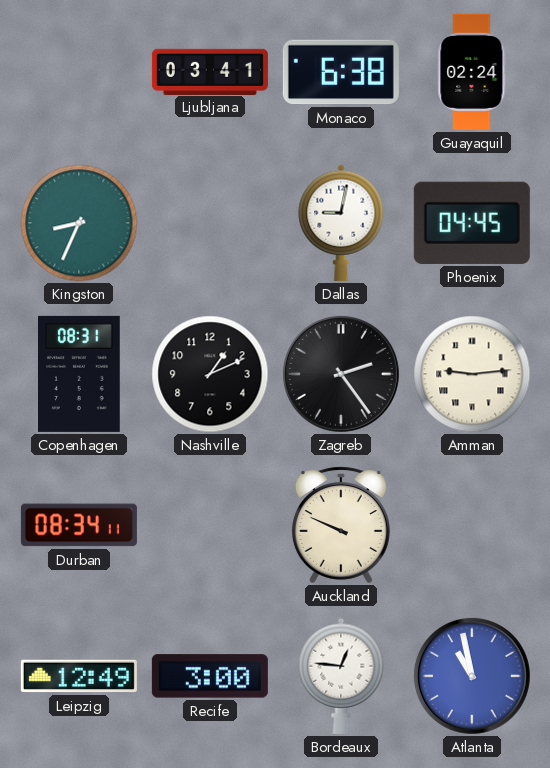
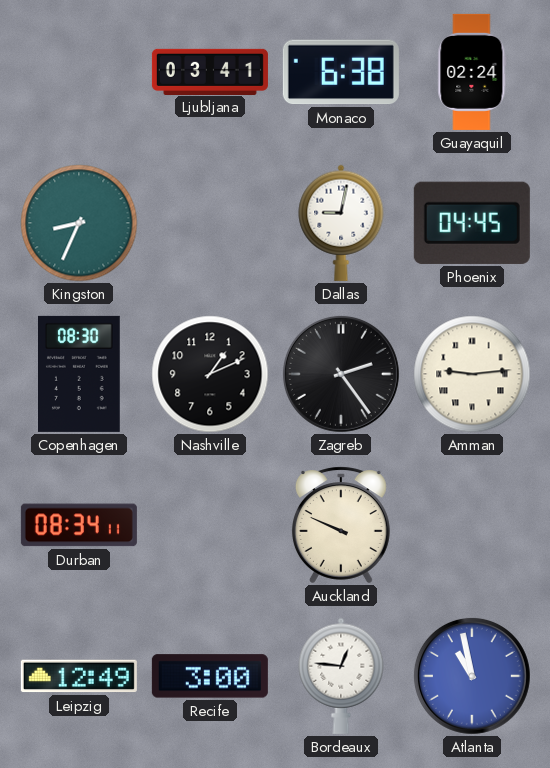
Copenhagen: 08:31 -> 08:30 (80, 374)
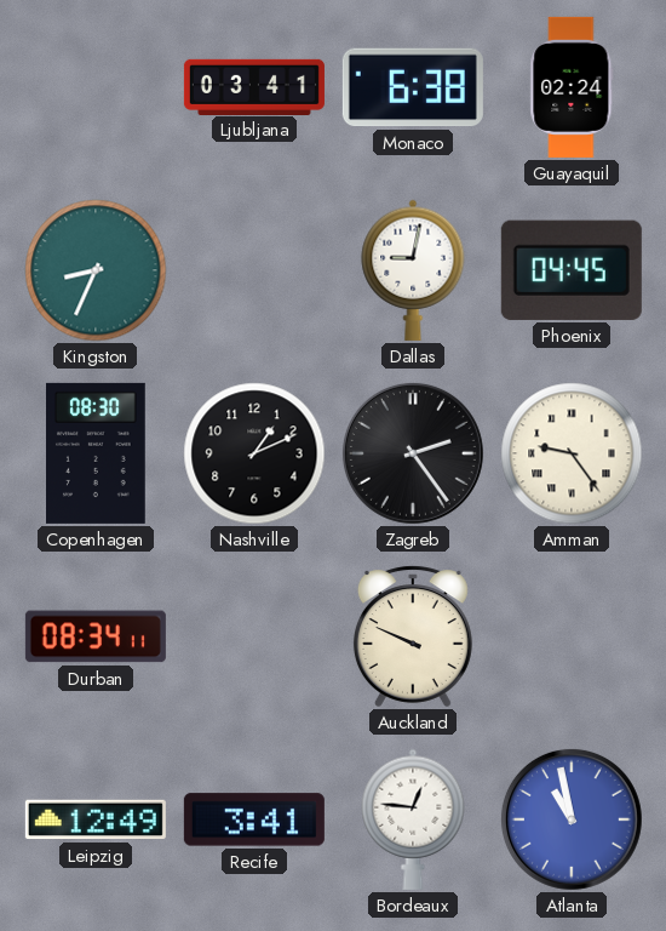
Amman: 9:14 -> 9:24 (572, 453)
Recife: 3:00 -> 3:41 (254, 819)
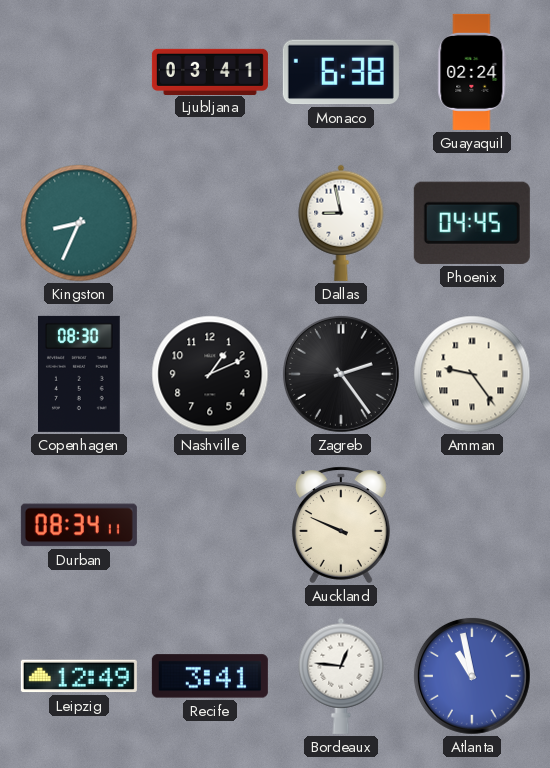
Dallas: 9:02 -> 8:58 (341, 223)
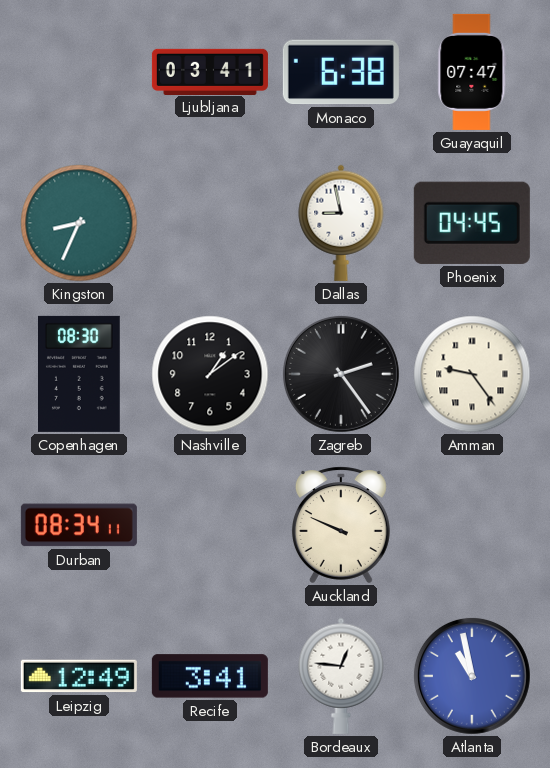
Guayaquil: 02:24 -> 07:47 (472, 72)
Nashville: 1:11 -> 1:09 (210, 374)
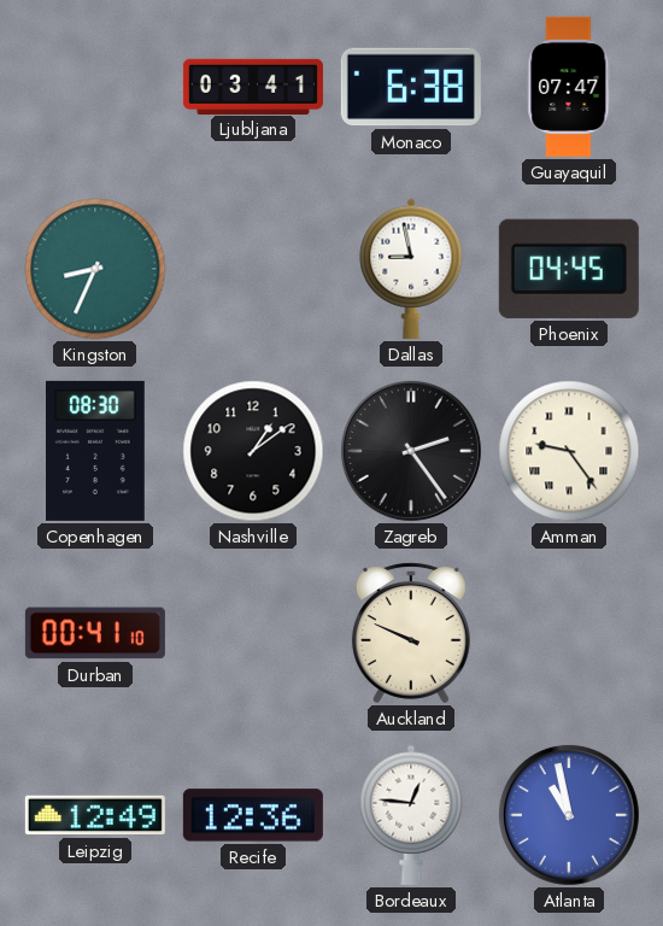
Durban: 08:34 -> 00:41 (95, 633)
Recife: 3:41 -> 12:36 (253, 815)
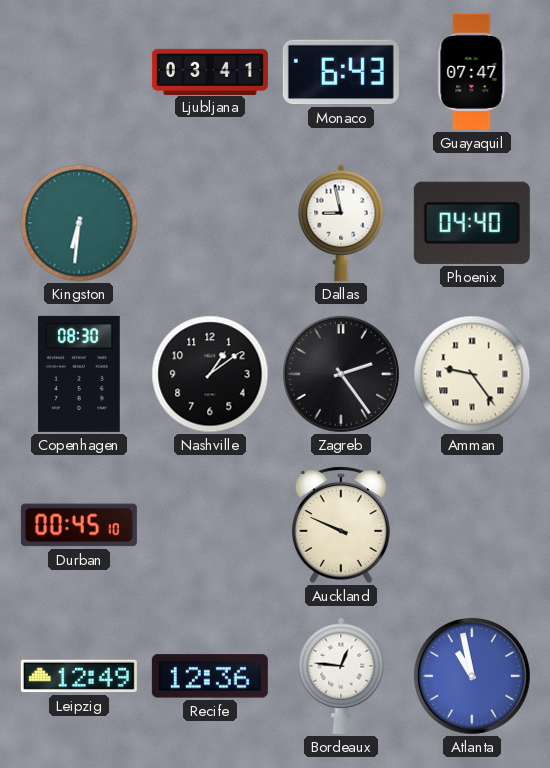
Monaco: 6:38 -> 6:43 (341, 72)
Kingston: 8:34 -> 6:31 (79, 223)
Phoenix: 04:45 -> 04:40 (472, 223)
Durban: 00:41 -> 00:45 (79, 525)
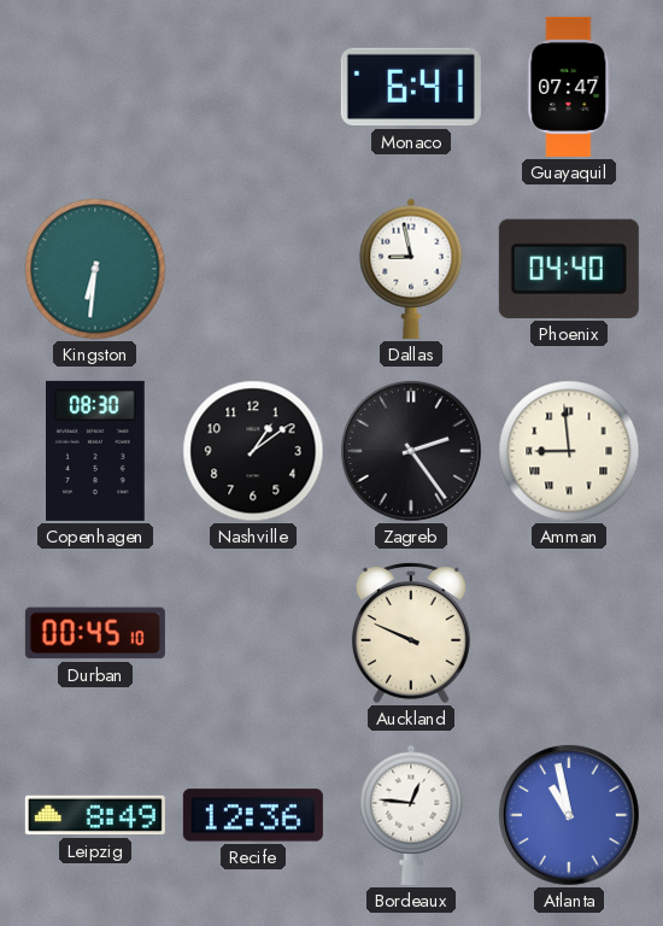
Ljubljana: 03:41 -> none (210, 71)
Monaco: 6:43 -> 6:41 (411, 87)
Amman: 9:24 -> 8:59 (569, 451)
Leipzig: 12:49 -> 8:49 (95, 815)
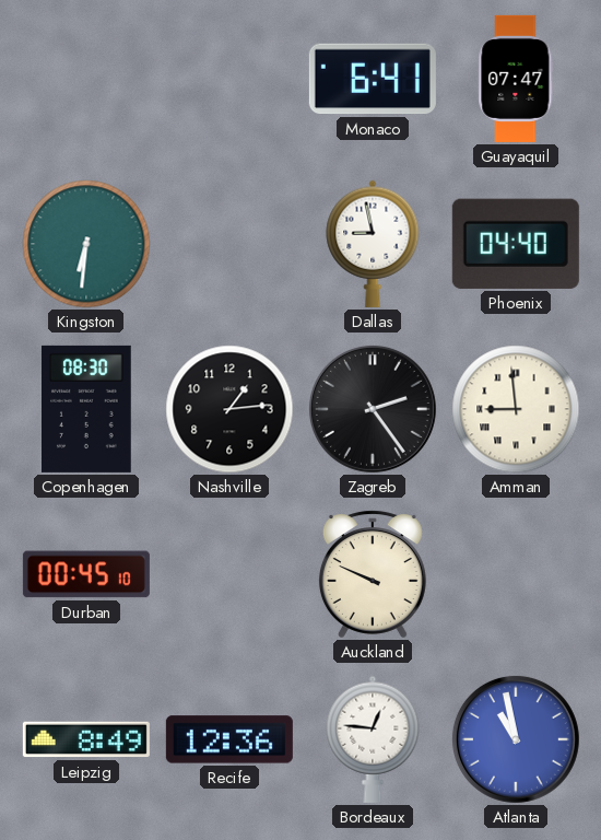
Nashville: 1:09 -> 1:14 (229, 409)
